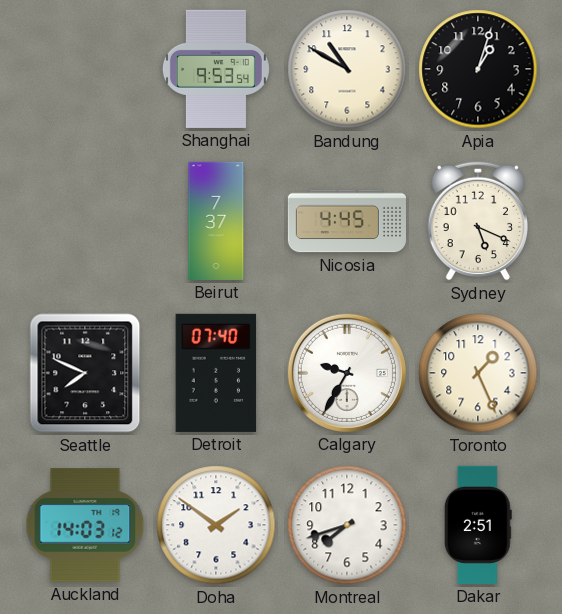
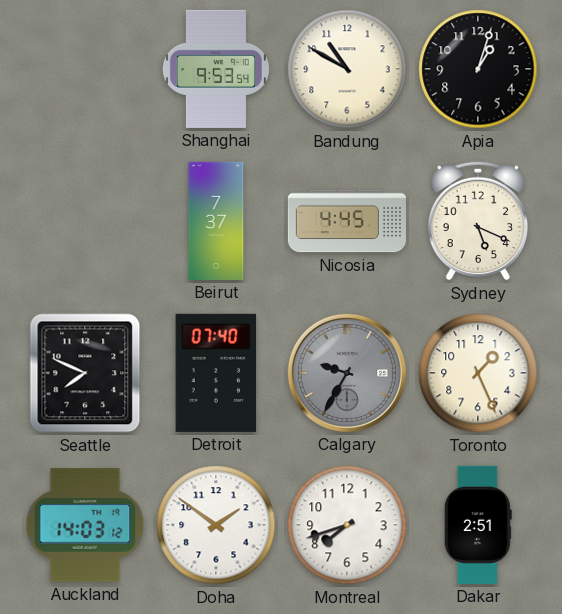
Calgary dial: white -> grey (347, 373)
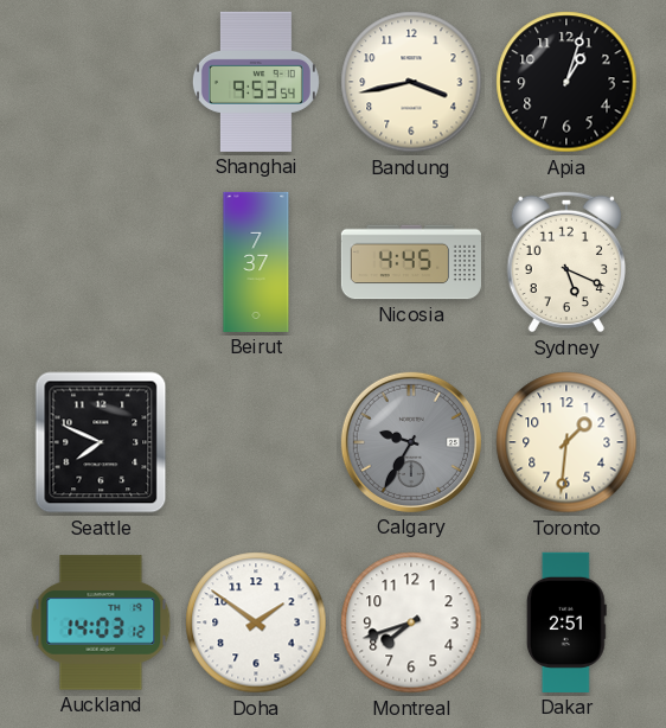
Bandung: 10:50 -> 3:43 (411, 82)
Detroit: 07:40 -> none (216, 373)
Toronto: 1:26 -> 1:31 (566, 442)
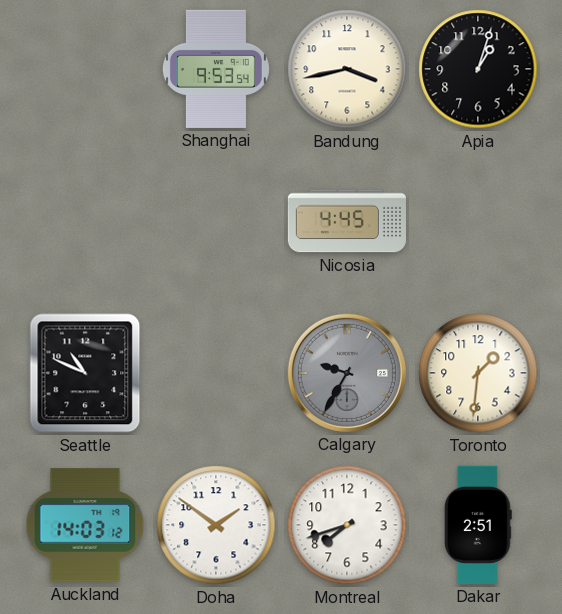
Beirut: 7:37 -> none (256, 262)
Sydney: 5:19 -> none (565, 262)
Seattle: 7:49 -> 10:49 (85, 373)
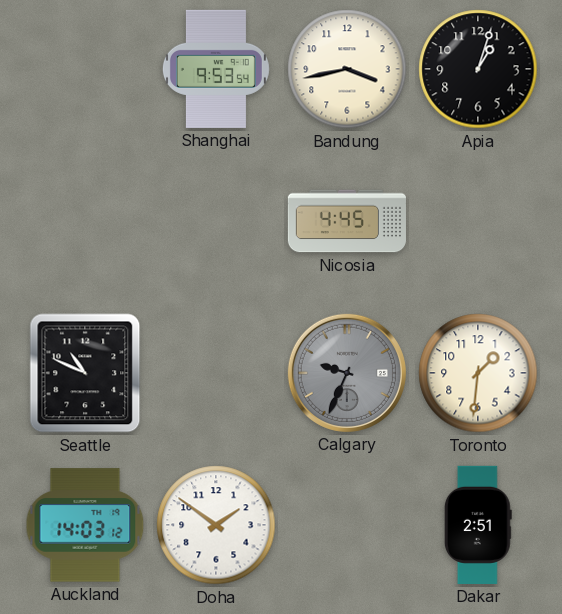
Calgary: 9:35 -> 9:34 (347, 373)
Montreal: 7:42 -> none (347, 525)
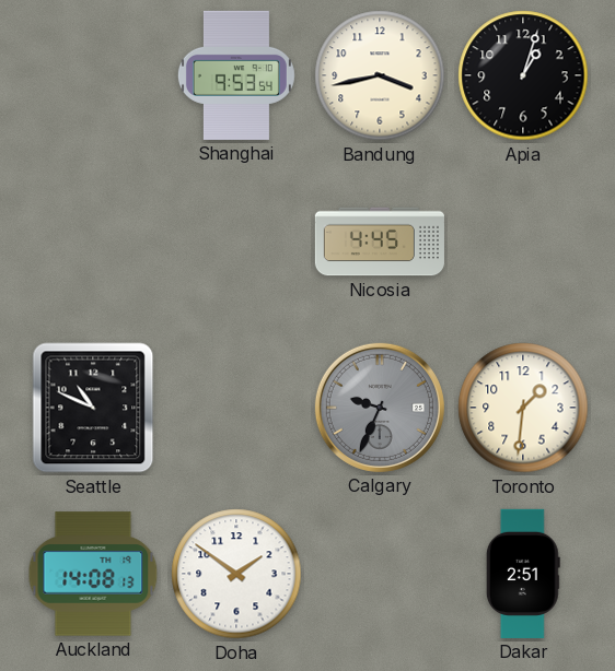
Auckland: 14:03 -> 14:08 (93, 574)
